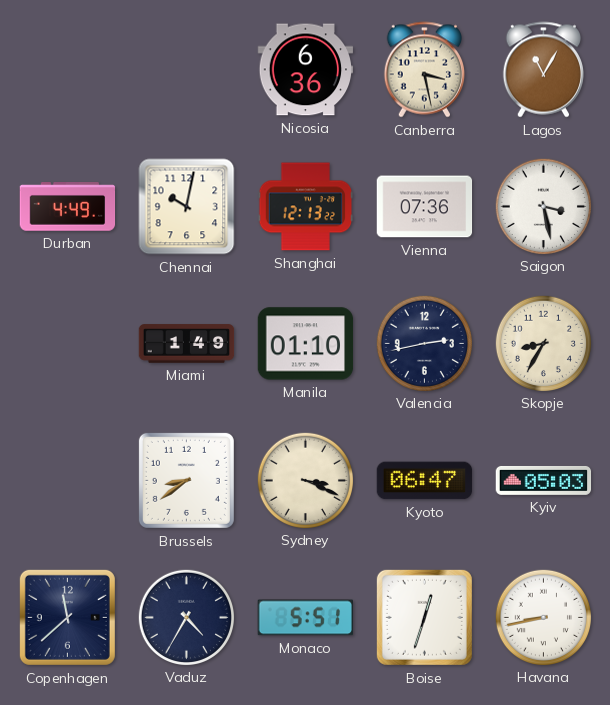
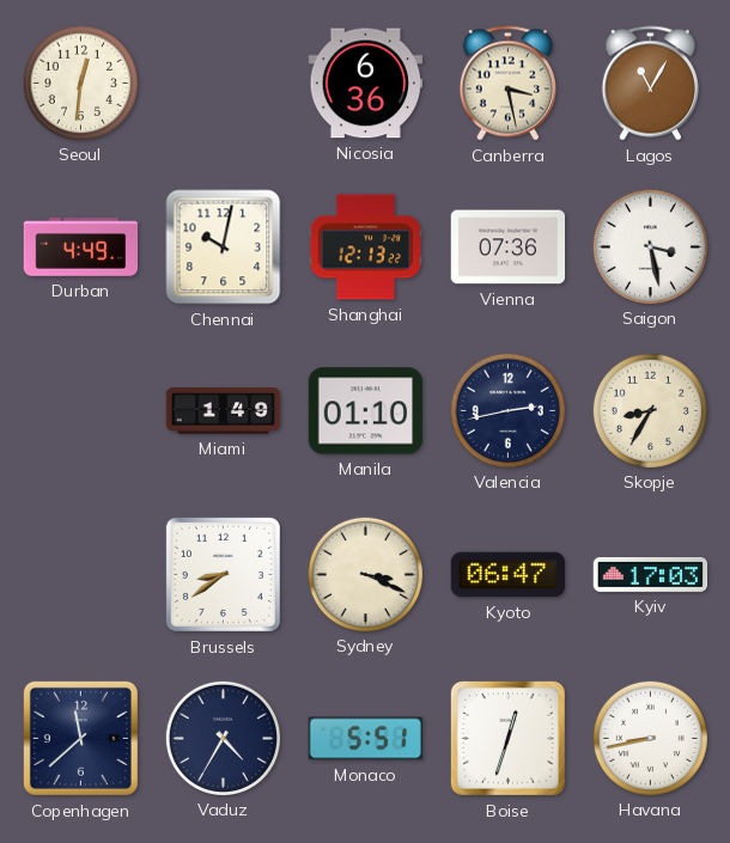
Seoul: none -> 12:31 (80, 83)
Kyiv: 05:03 -> 17:03 (651, 574)
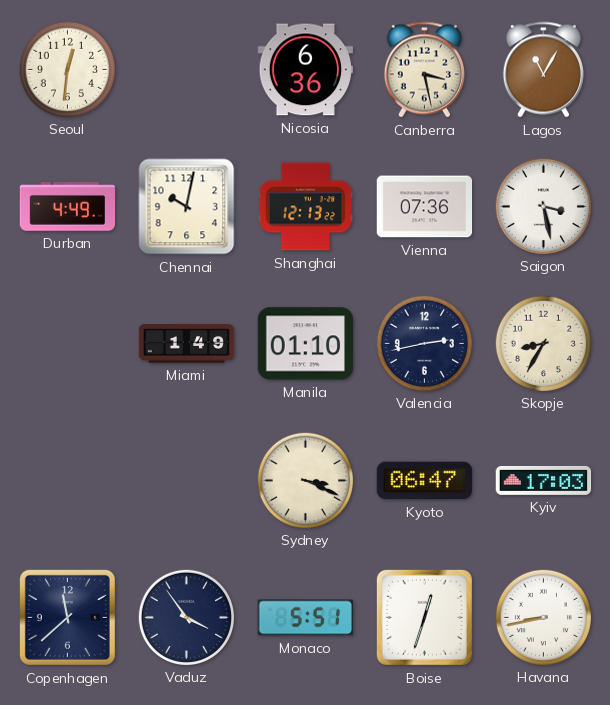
Brussels: 8:39 -> none (223, 574)
Vaduz: 4:35 -> 3:54 (186, 617)
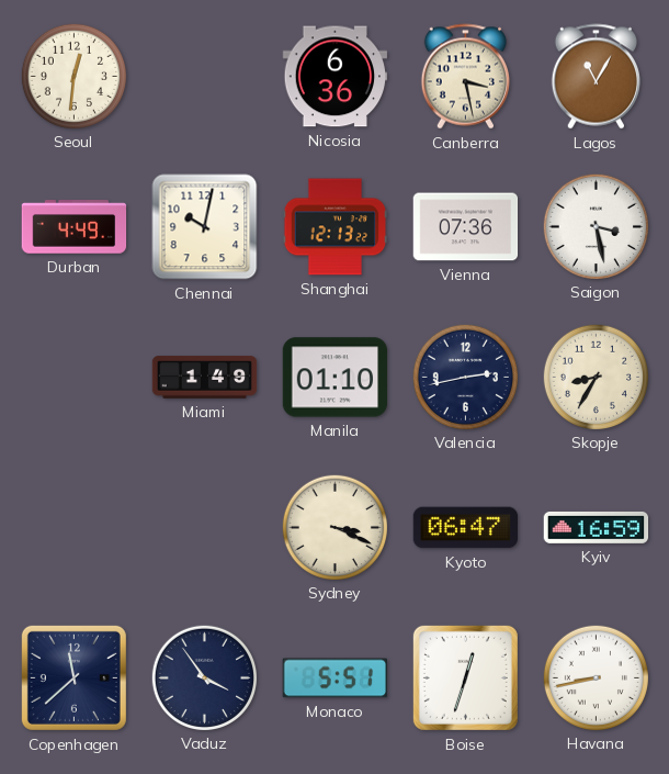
Kyiv: 17:03 -> 16:59 (597, 527)
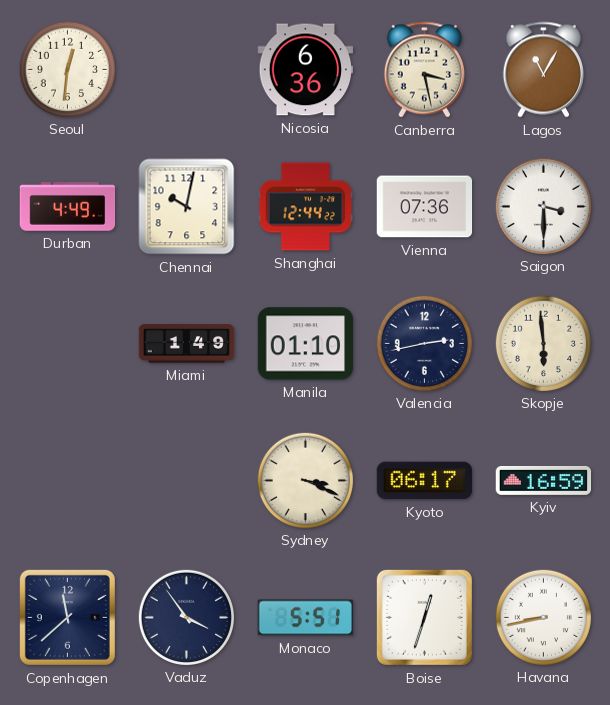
Shanghai: 12:13 -> 12:44 (306, 207)
Saigon: 3:28 -> 3:30 (543, 206)
Skopje: 8:35 -> 5:59 (543, 343)
Kyoto: 06:47 -> 06:17 (425, 481)
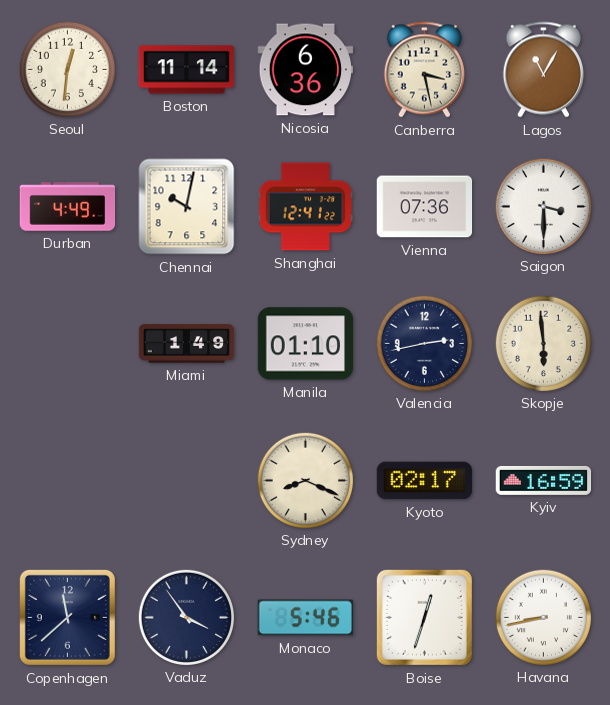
Boston: none -> 11:14 (187, 70)
Shanghai: 12:44 -> 12:41 (306, 207)
Sydney: 3:19 -> 8:19 (305, 480)
Kyoto: 06:17 -> 02:17 (425, 481)
Monaco: 5:51 -> 5:46 (305, 618)
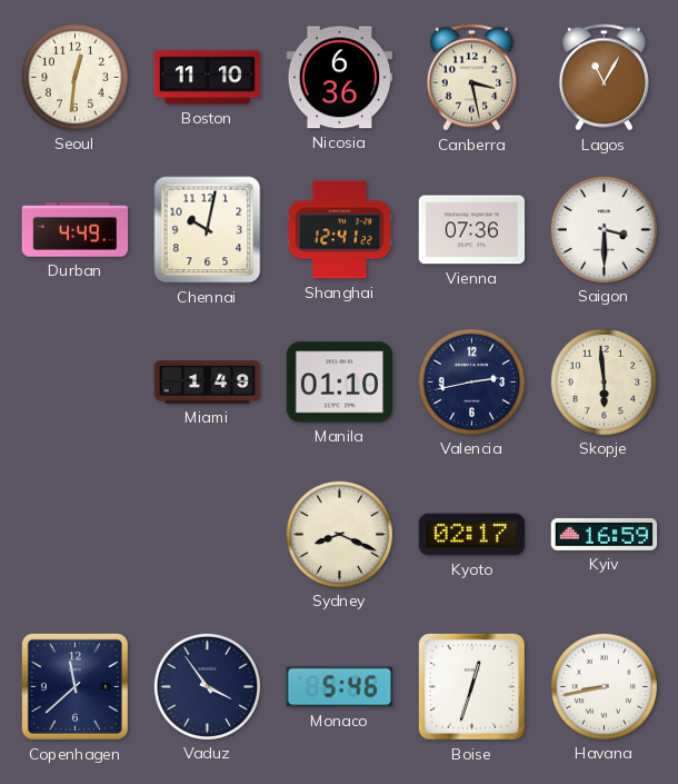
Boston: 11:14 -> 11:10 (208, 78)
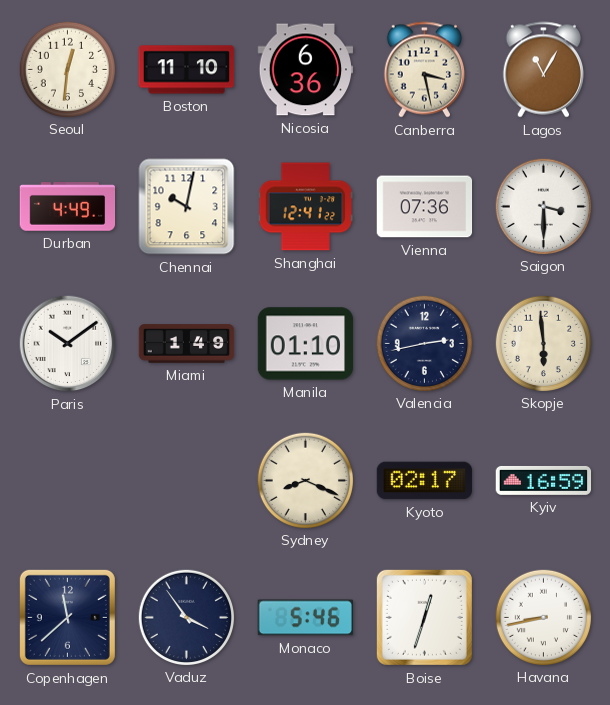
Paris: none -> 10:09 (68, 344)
